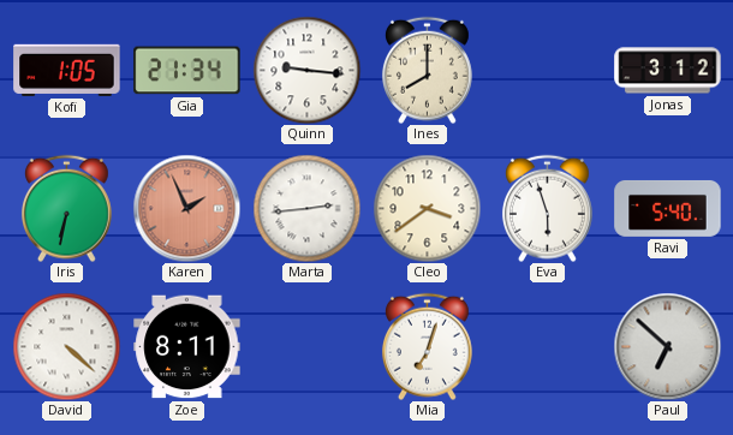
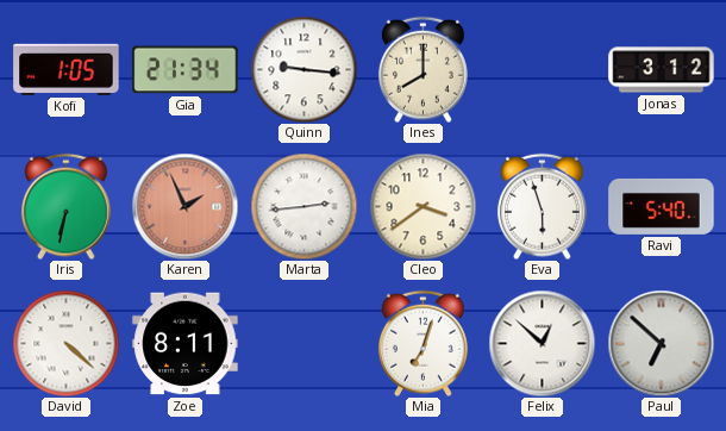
Felix: none -> 12:52 (542, 343)
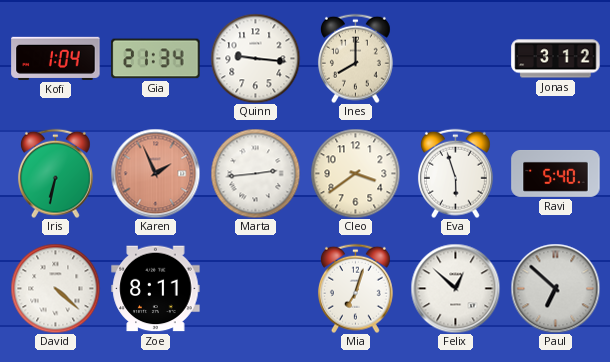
Kofi: 1:05 -> 1:04 (56, 58)
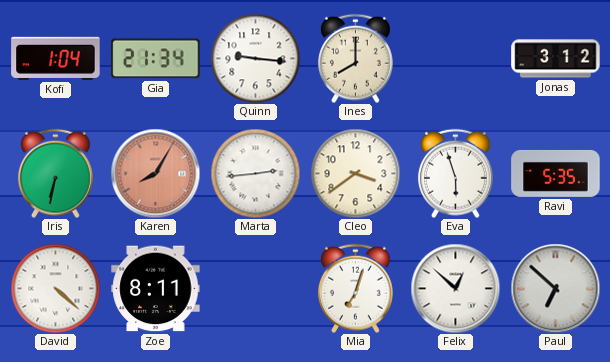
Karen: 1:56 -> 8:05 (155, 173)
Ravi: 5:40 -> 5:35 (556, 174)
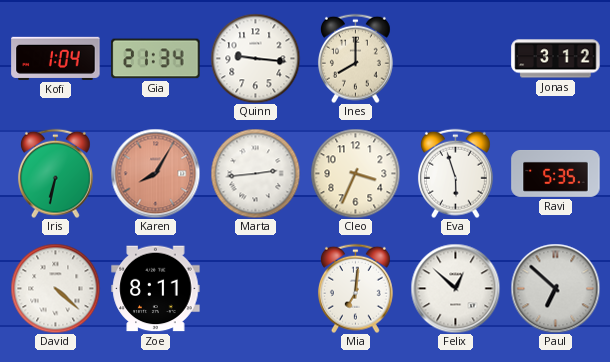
Cleo: 3:39 -> 3:34 (355, 173)
Mia: 7:03 -> 7:01 (355, 288)
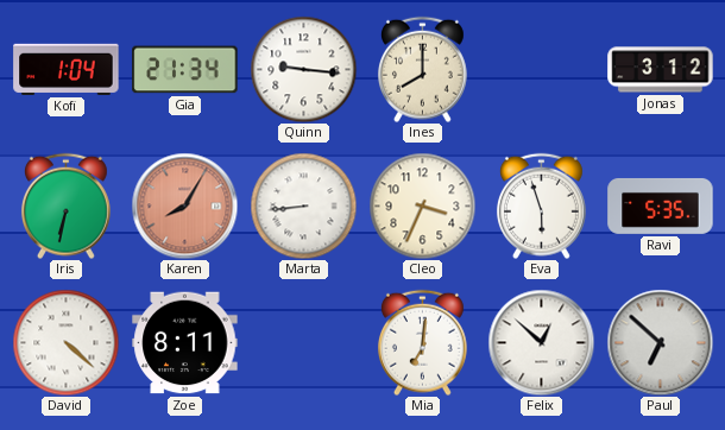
Marta: 2:44 -> 8:44 (303, 205)
